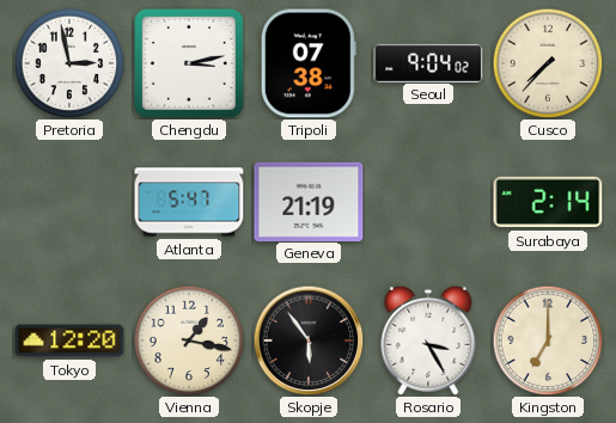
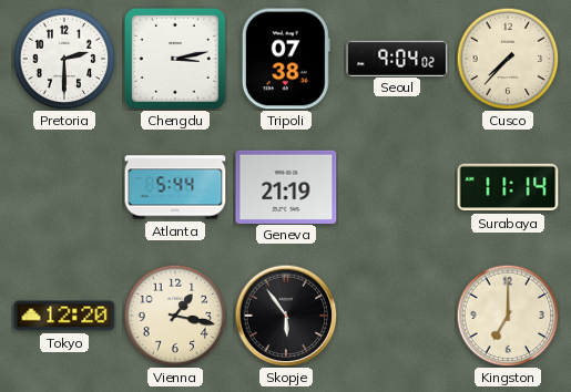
Pretoria: 2:58 -> 2:30 (64, 59)
Atlanta: 5:47 -> 5:44 (175, 187)
Surabaya: 2:14 -> 11:14 (508, 187)
Rosario: 3:25 -> none (428, 341)
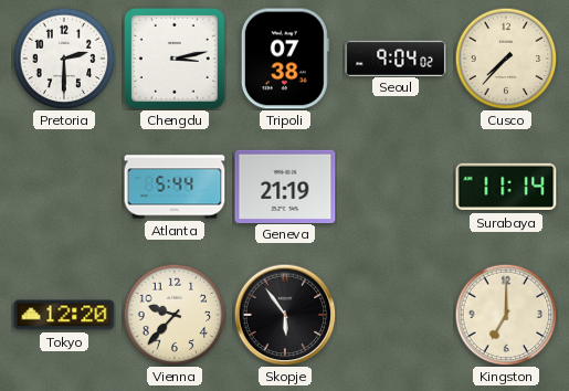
Vienna: 1:17 -> 9:37 (175, 315)
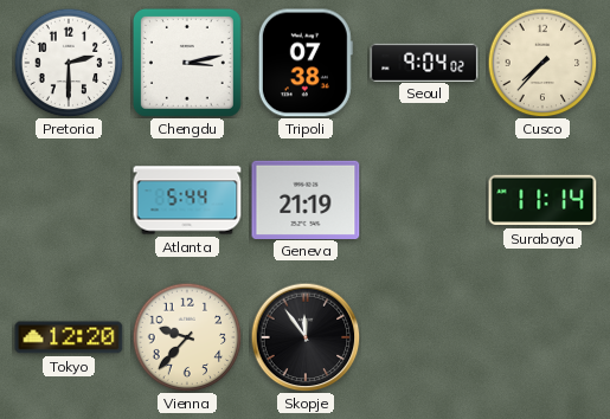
Skopje: 5:54 -> 11:54 (306, 337)
Kingston: 7:00 -> none (506, 315)
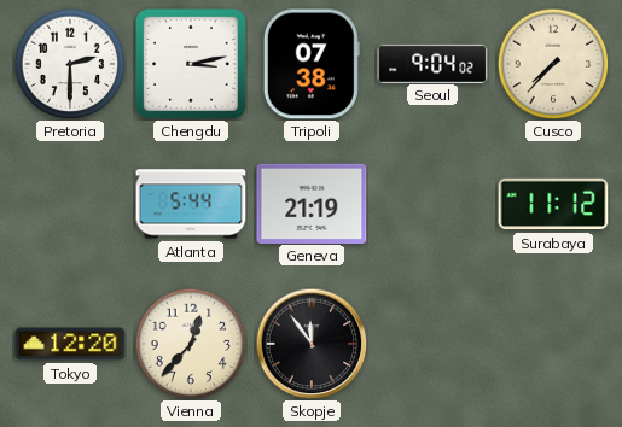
Surabaya: 11:14 -> 11:12 (553, 204)
Vienna: 9:37 -> 12:37 (191, 344)
